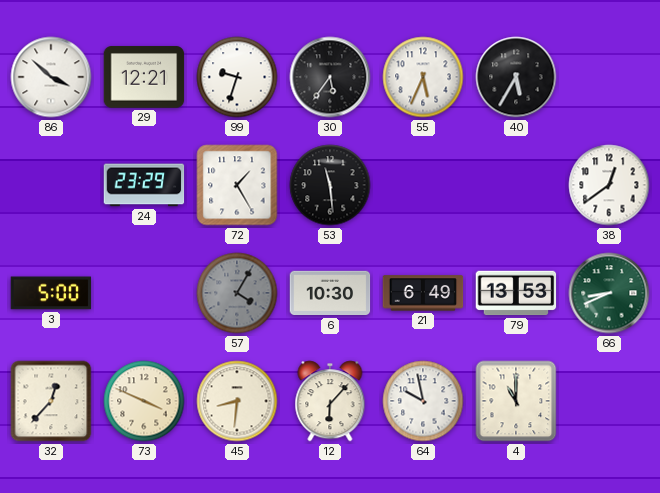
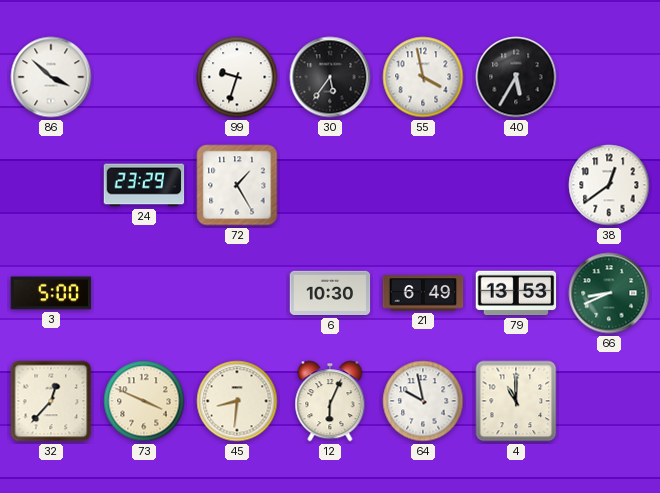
29: 12:21 -> none (144, 77)
55: 5:34 -> 3:58 (423, 77)
53: 11:29 -> none (330, 185)
57: 4:05 -> none (237, 293)
12: 6:07 -> 6:04 (330, 401)
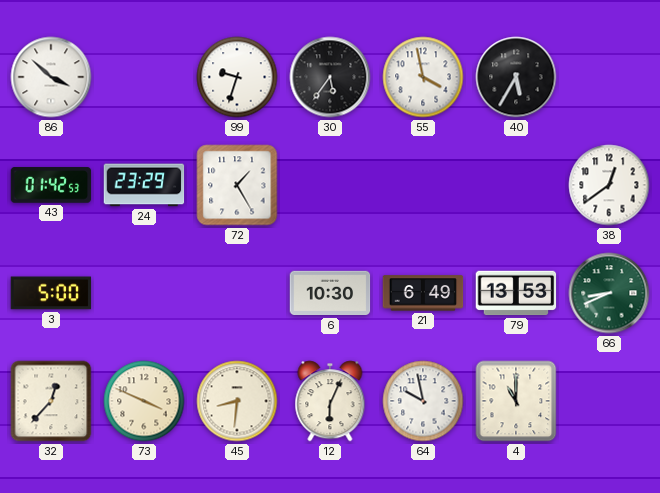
43: none -> 01:42 (51, 185)
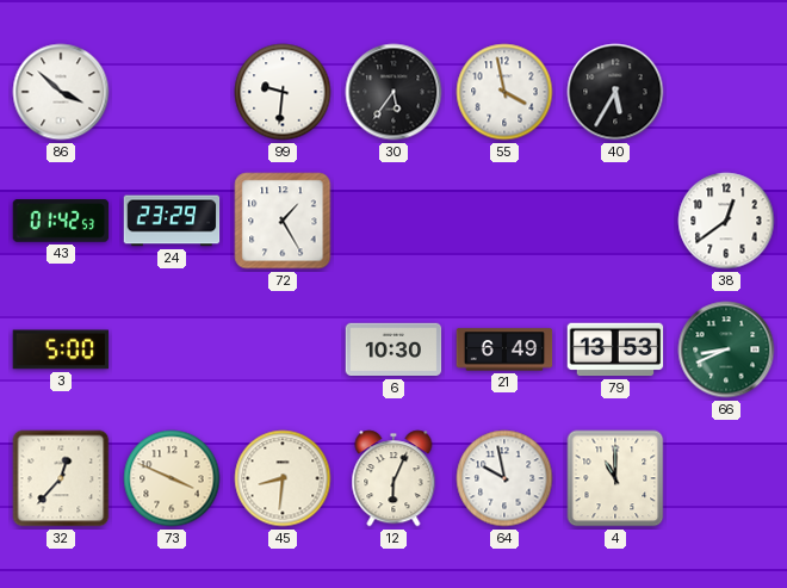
99: 9:33 -> 9:31 (283, 92)
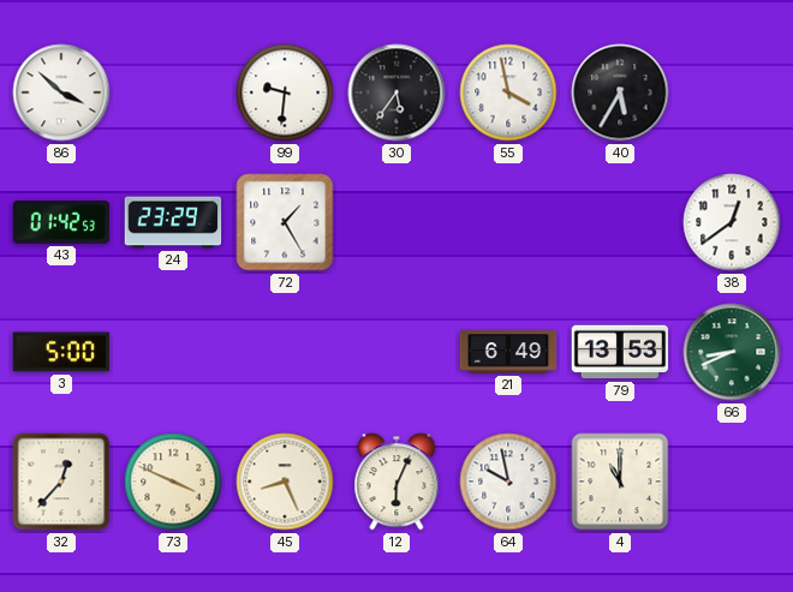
6: 10:30 -> none (393, 349)
45: 8:31 -> 8:26 (285, 482)
